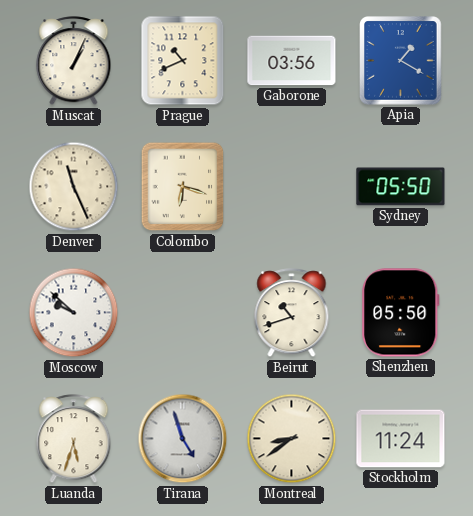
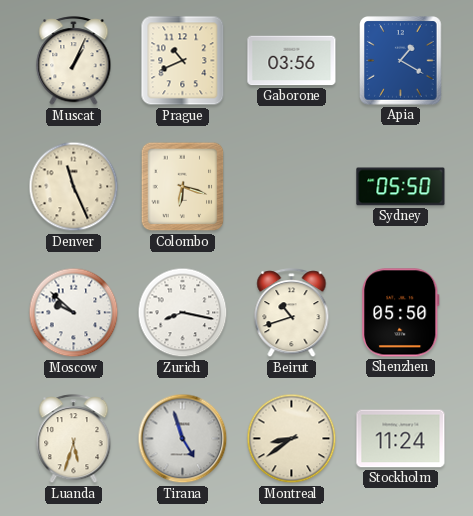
Zurich: none -> 8:17 (183, 313)
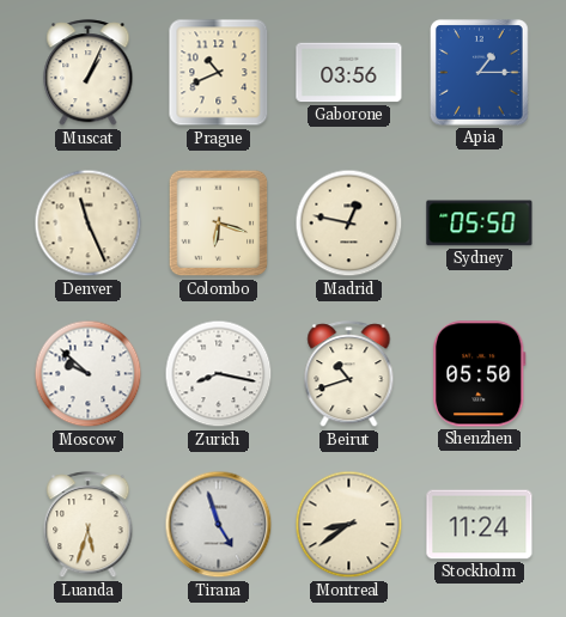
Apia: 1:20 -> 1:15 (480, 73)
Madrid: none -> 12:47 (349, 224)
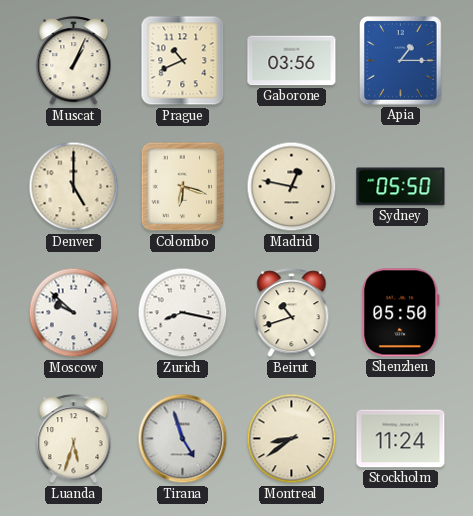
Denver: 11:26 -> 5:00 (74, 187)
